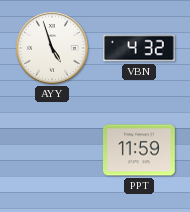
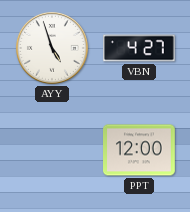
VBN: 4:32 -> 4:27 (140, 48)
PPT: 11:59 -> 12:00 (140, 150)
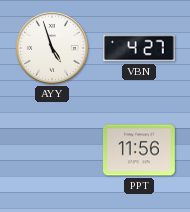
PPT: 12:00 -> 11:56 (140, 150)
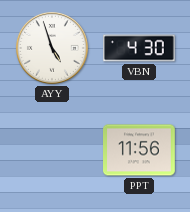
VBN: 4:27 -> 4:30 (140, 48)
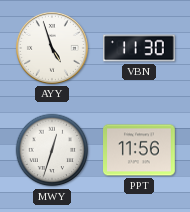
VBN: 4:30 -> 11:30 (140, 48)
MWY: none -> 12:33 (52, 150)
